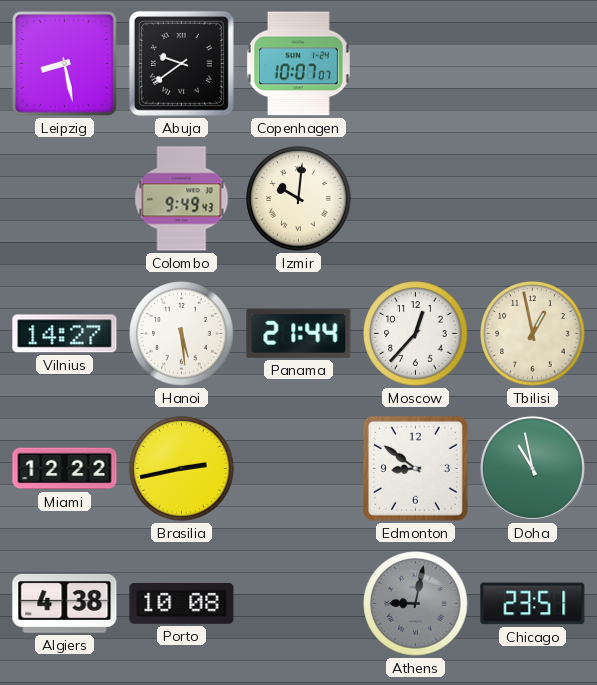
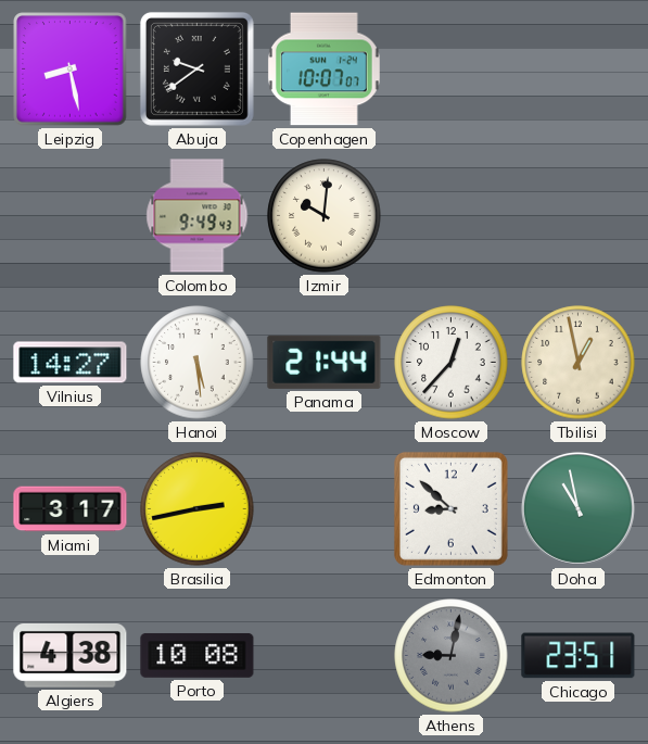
Miami: 12:22 -> 3:17 (71, 509)
Edmonton: 8:51 -> 8:52 (450, 508)
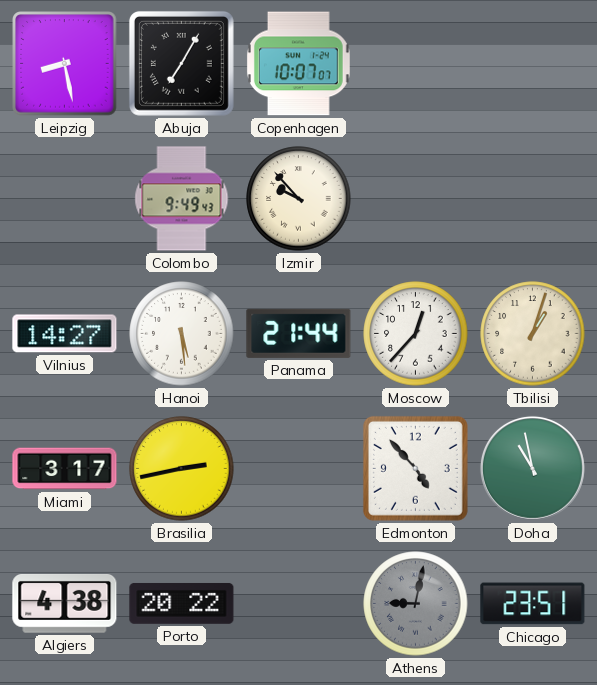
Abuja: 9:39 -> 7:05 (181, 63)
Izmir: 10:01 -> 9:53 (299, 199)
Tbilisi: 12:58 -> 1:03 (533, 334)
Edmonton: 8:52 -> 4:53 (415, 468)
Porto: 10:08 -> 20:22 (182, 604)
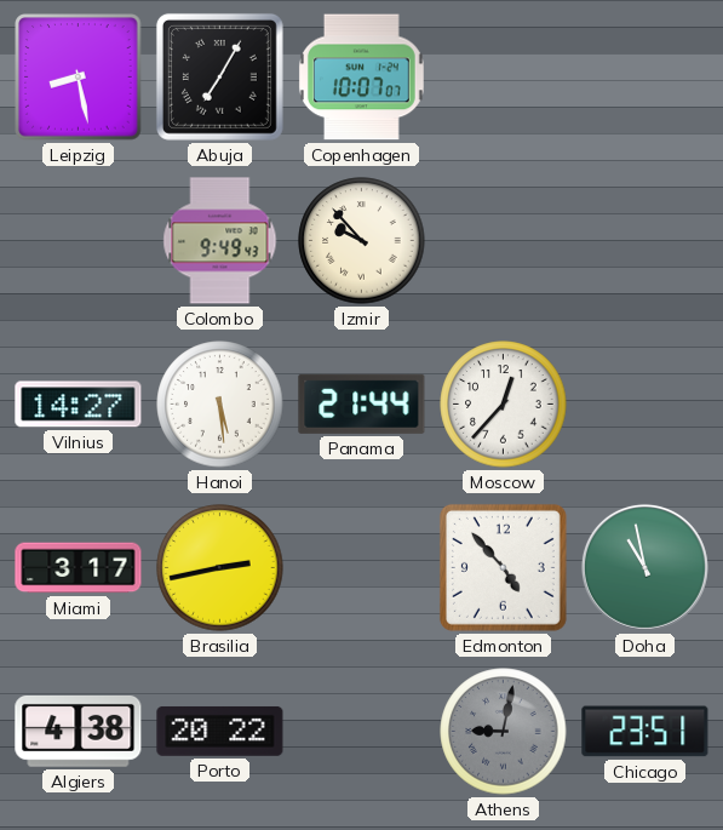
Tbilisi: 1:03 -> none (533, 334)
